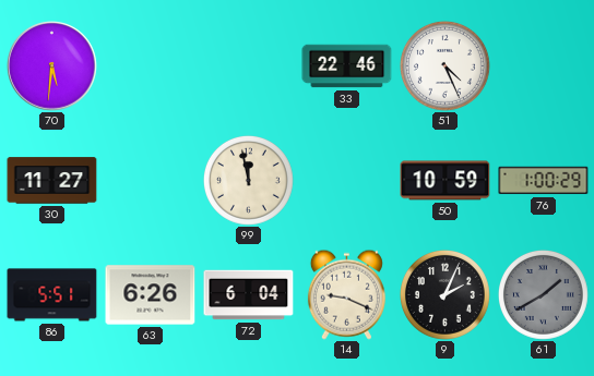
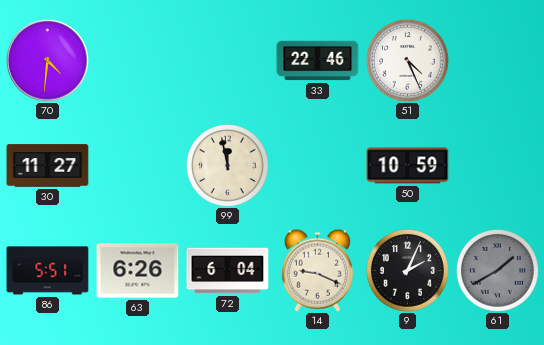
70: 5:31 -> 4:31 (48, 61)
76: 1:00 -> none (544, 181)
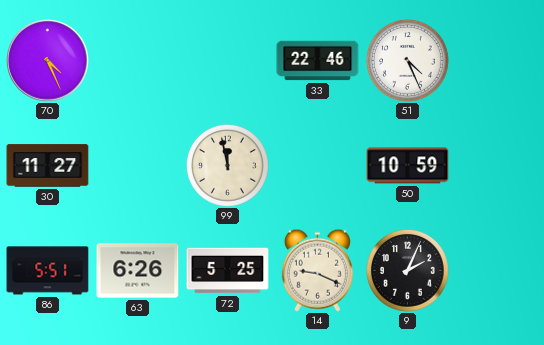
70: 4:31 -> 4:26 (48, 61)
72: 6:04 -> 5:25 (228, 271)
61: 1:40 -> none (497, 270)
